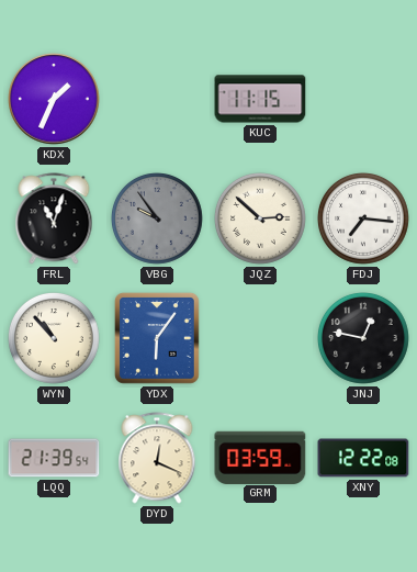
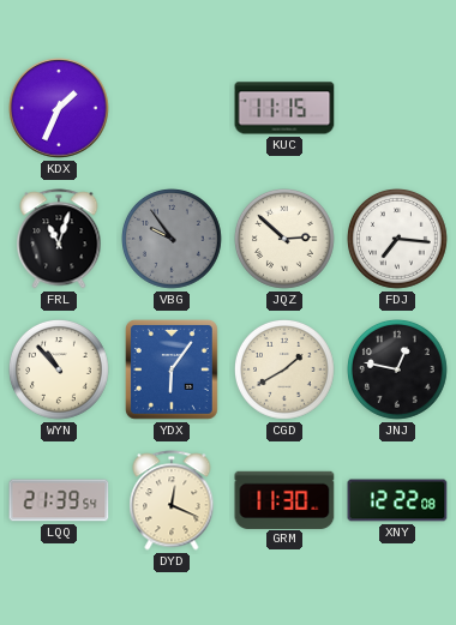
CGD: none -> 1:40 (286, 371)
GRM: 03:59 -> 11:30 (284, 499)
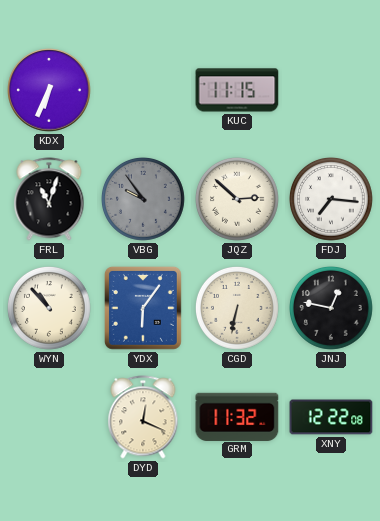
KDX: 1:34 -> 6:34 (49, 90)
CGD: 1:40 -> 6:32 (238, 309)
LQQ: 21:39 -> none (59, 500)
GRM: 11:30 -> 11:32 (237, 416)
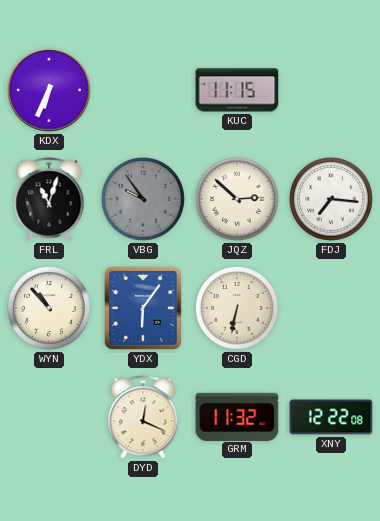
JNJ: 12:47 -> none (332, 309)
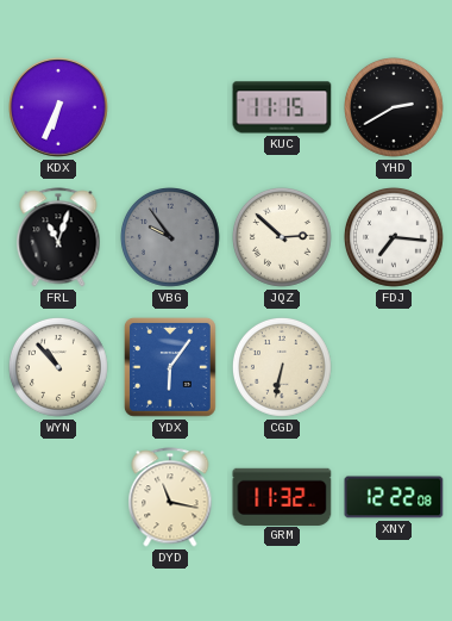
YHD: none -> 2:40 (395, 108)
DYD: 12:19 -> 11:17 (170, 497)
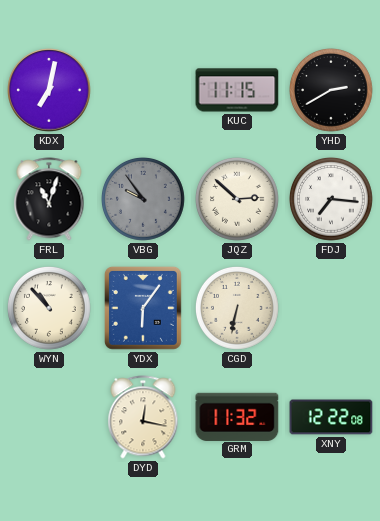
KDX: 6:34 -> 7:02 (49, 90)
DYD: 11:17 -> 12:17 (143, 417)
